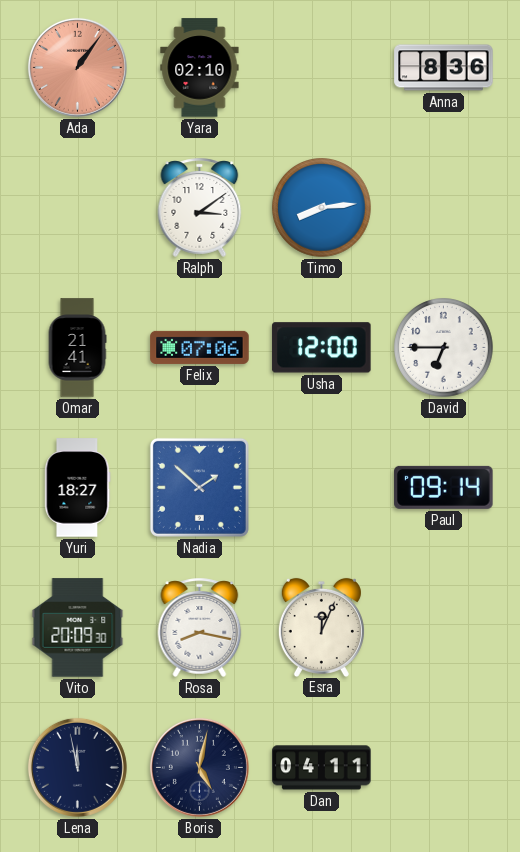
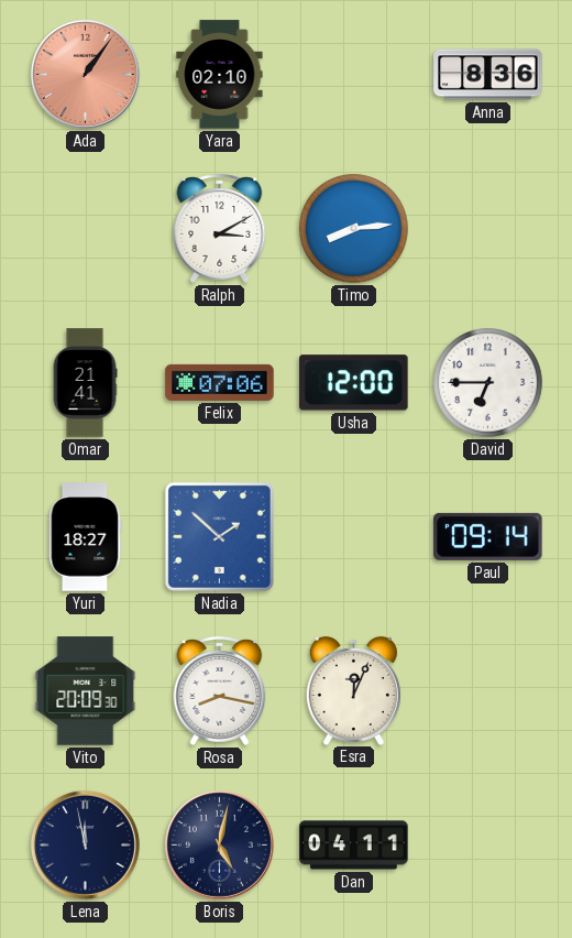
Ralph: 3:09 -> 3:10 (220, 228)
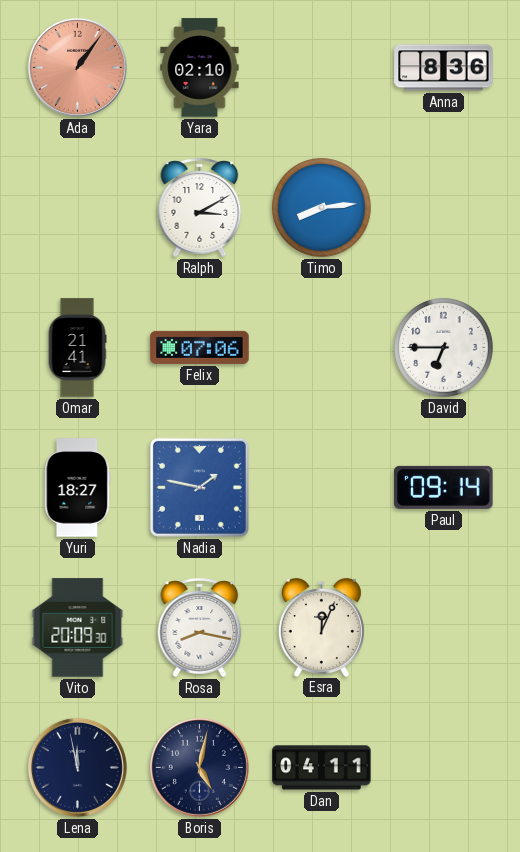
Usha: 12:00 -> none (354, 383)
Nadia: 1:52 -> 1:47 (199, 487)
